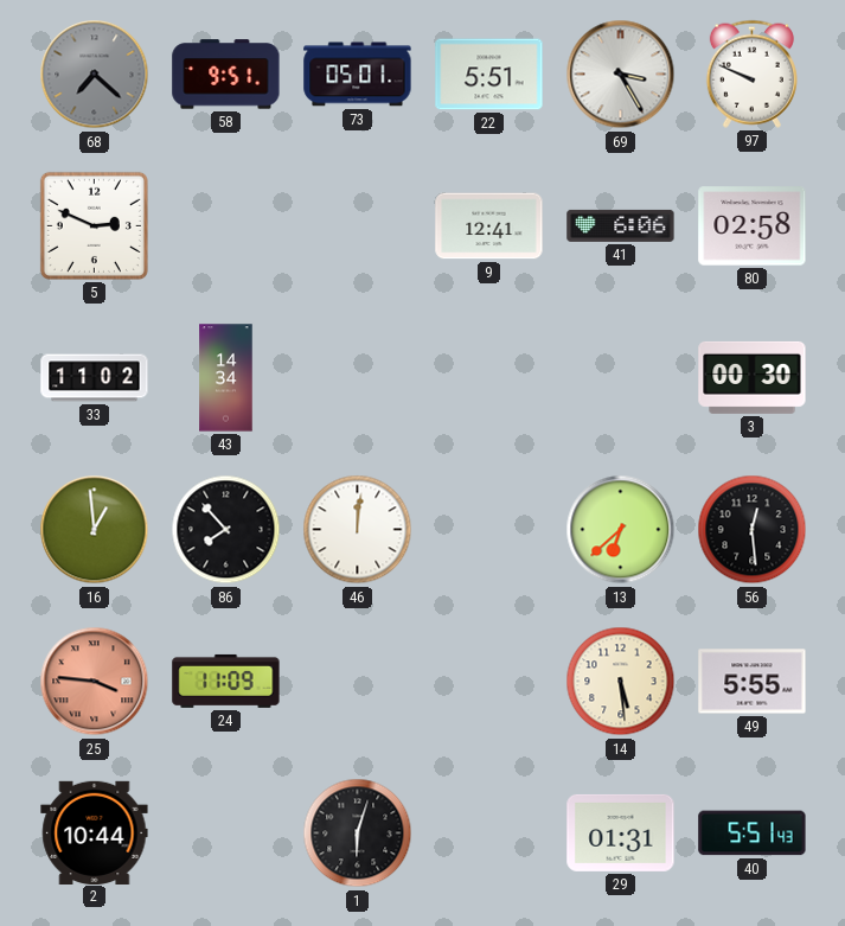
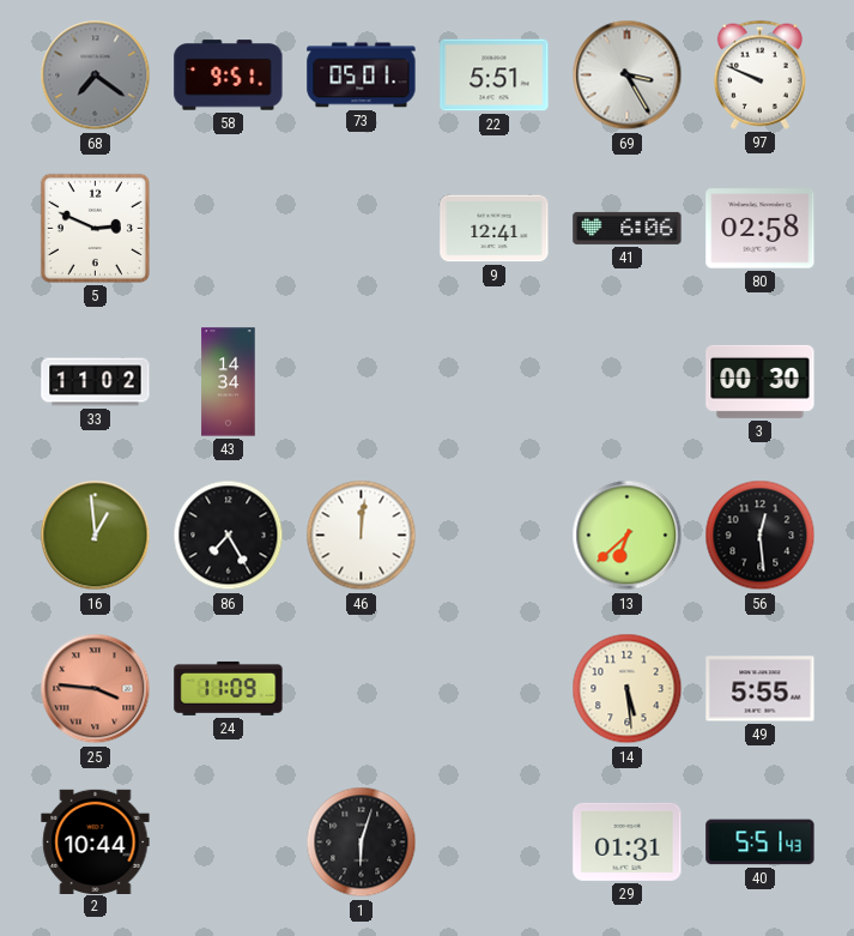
68: 7:22 -> 7:21 (96, 76)
86: 7:53 -> 7:25 (229, 536)
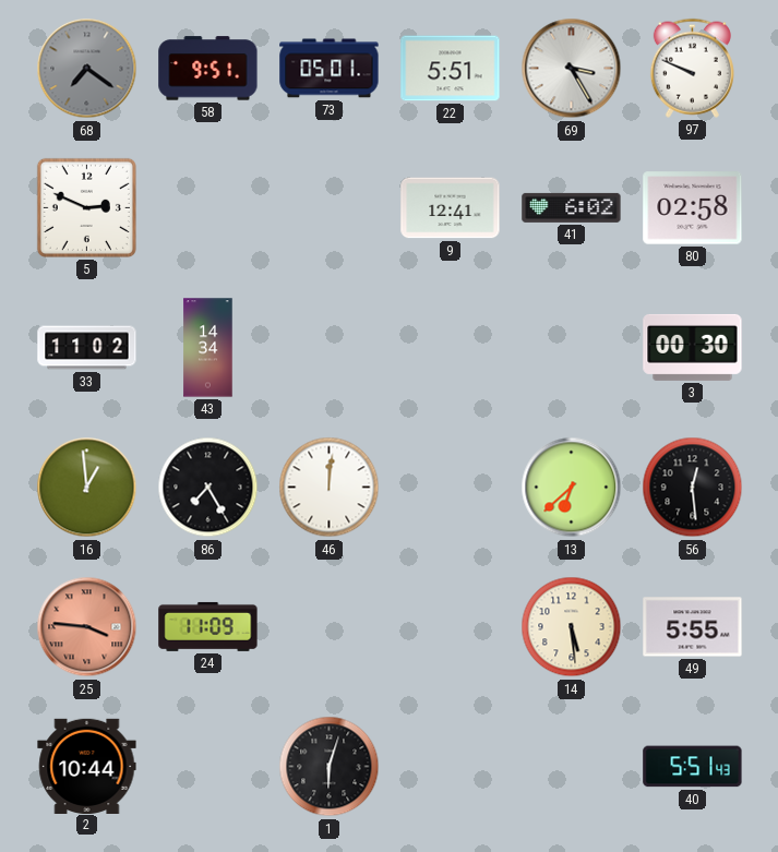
41: 6:06 -> 6:02 (572, 207)
29: 01:31 -> none (628, 841)
